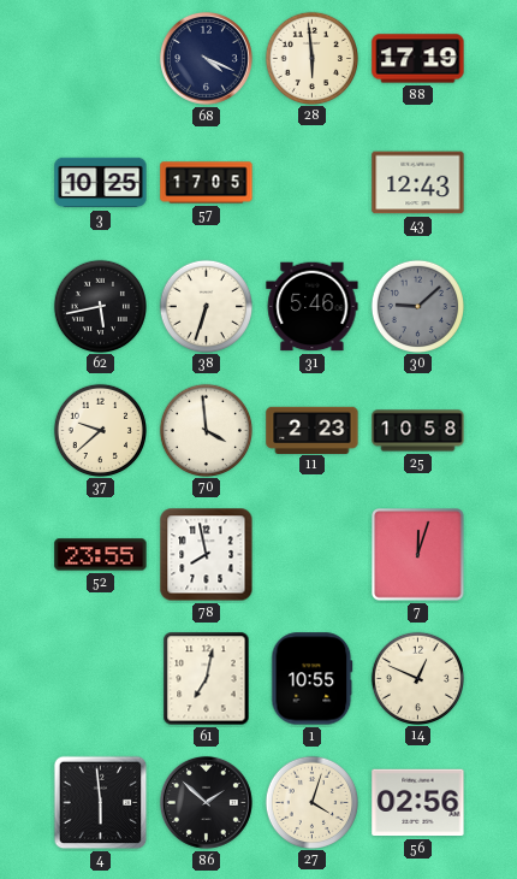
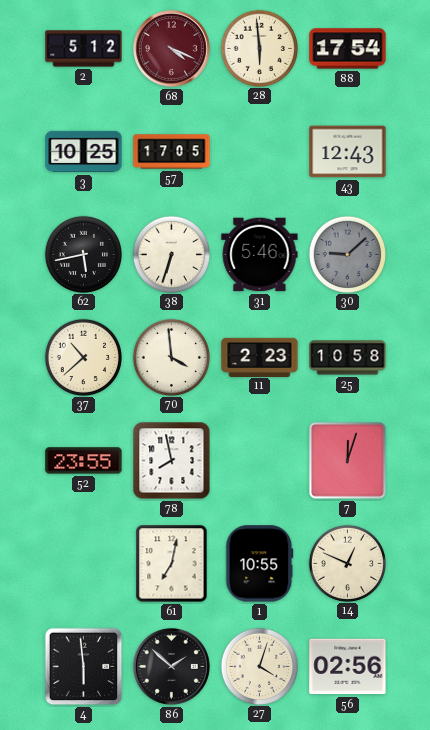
2: none -> 5:12 (84, 49)
68 dial: navy -> burgundy (171, 48)
88: 17:19 -> 17:54 (348, 49)
37: 9:38 -> 10:38 (83, 357)
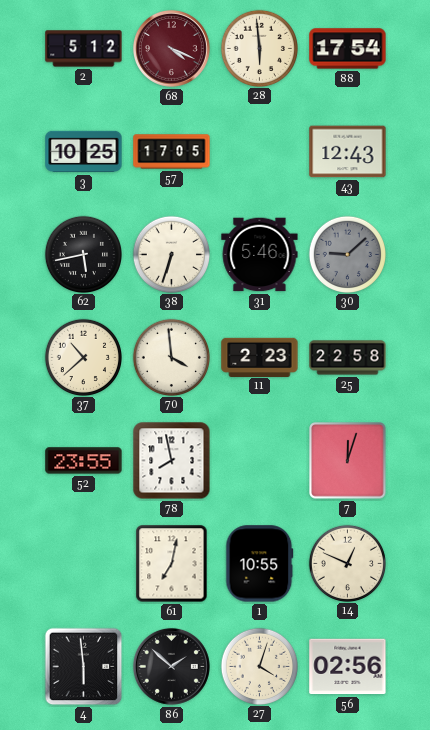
25: 10:58 -> 22:58 (348, 358)
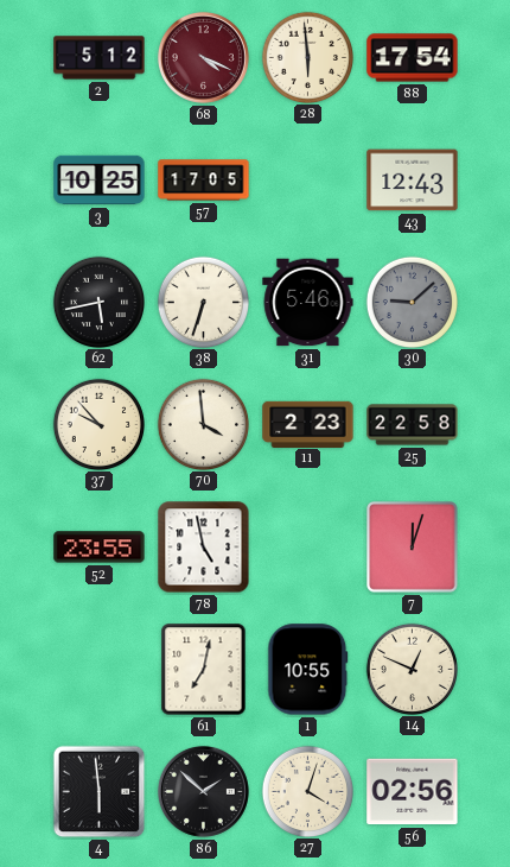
37: 10:38 -> 9:53 (98, 424)
78: 7:58 -> 4:58 (204, 548)
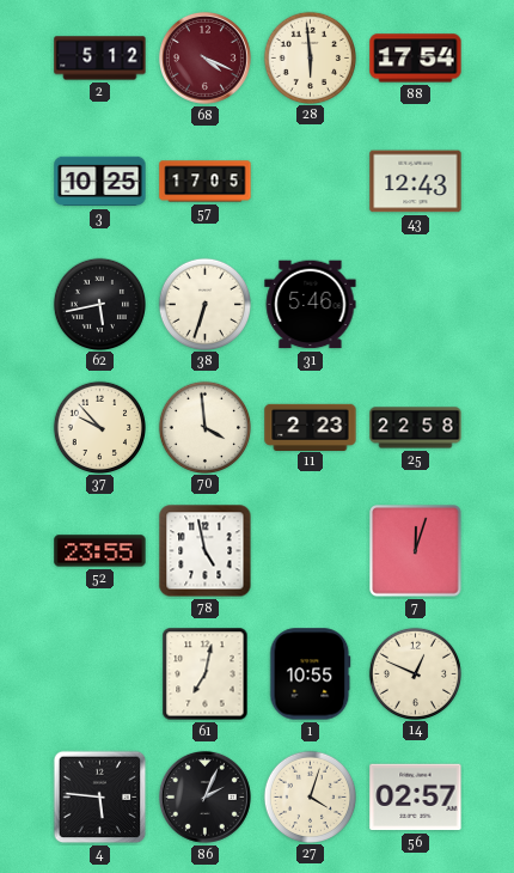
30: 9:08 -> none (412, 302)
4: 5:59 -> 5:46 (100, 798)
86: 1:52 -> 2:04 (204, 796)
56: 02:56 -> 02:57 (416, 798)
